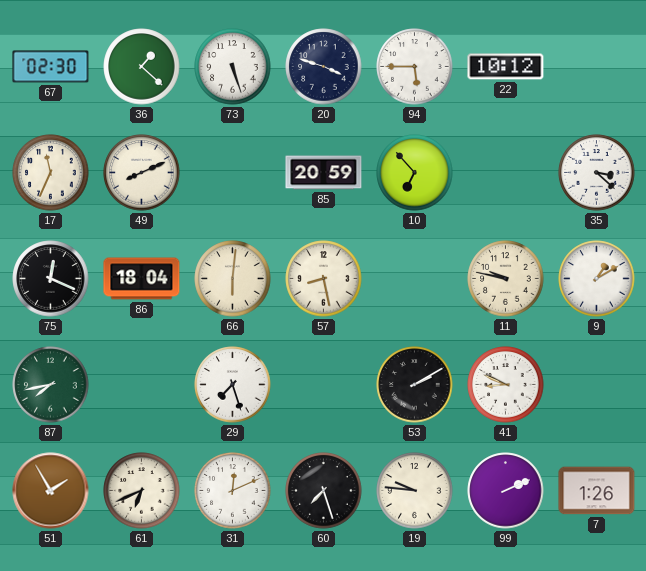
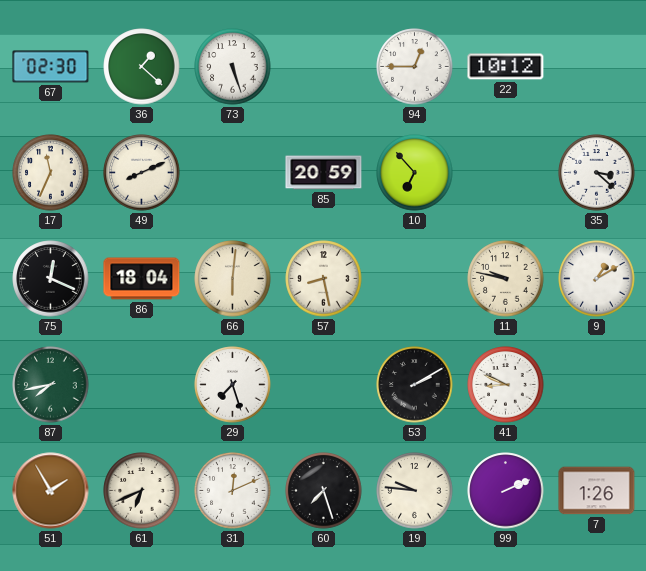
20: 3:48 -> none (324, 67)
94: 5:45 -> 12:45 (415, 67)
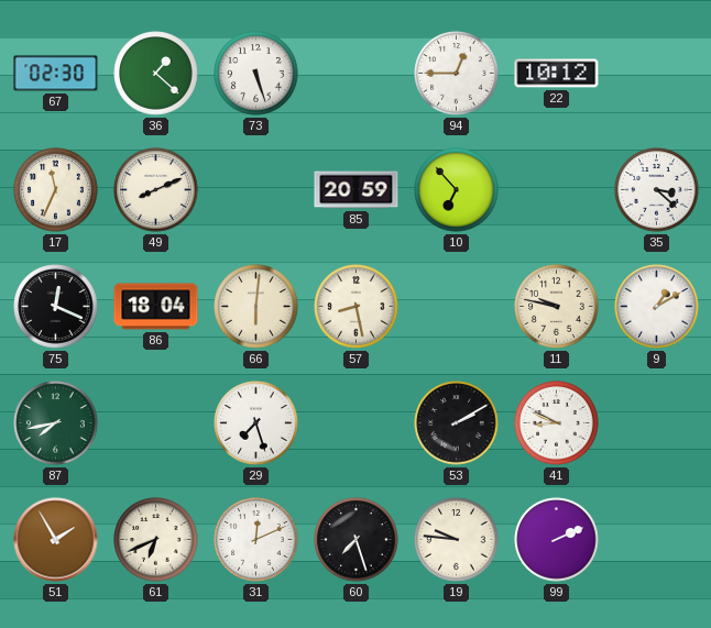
7: 1:26 -> none (597, 491)
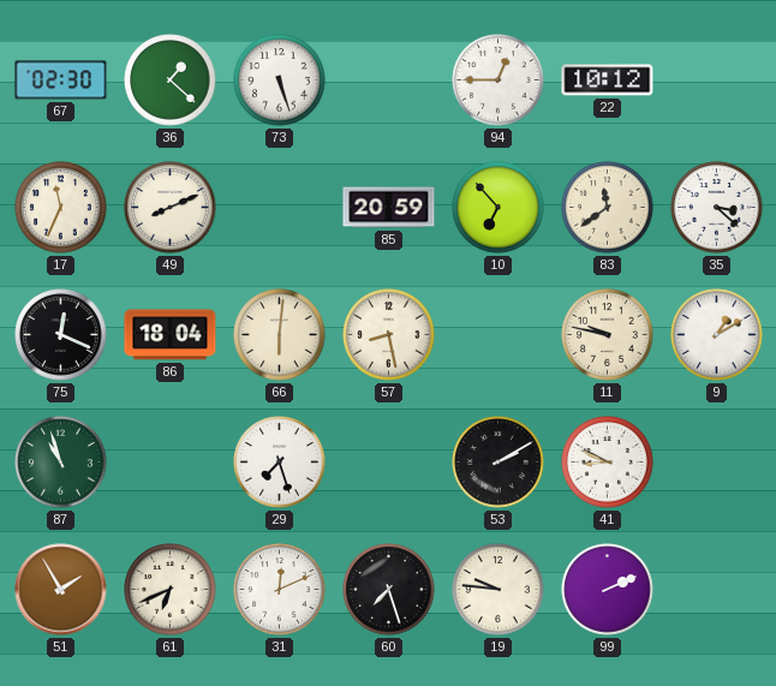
83: none -> 11:39 (608, 208)
87: 7:43 -> 10:57 (61, 463)
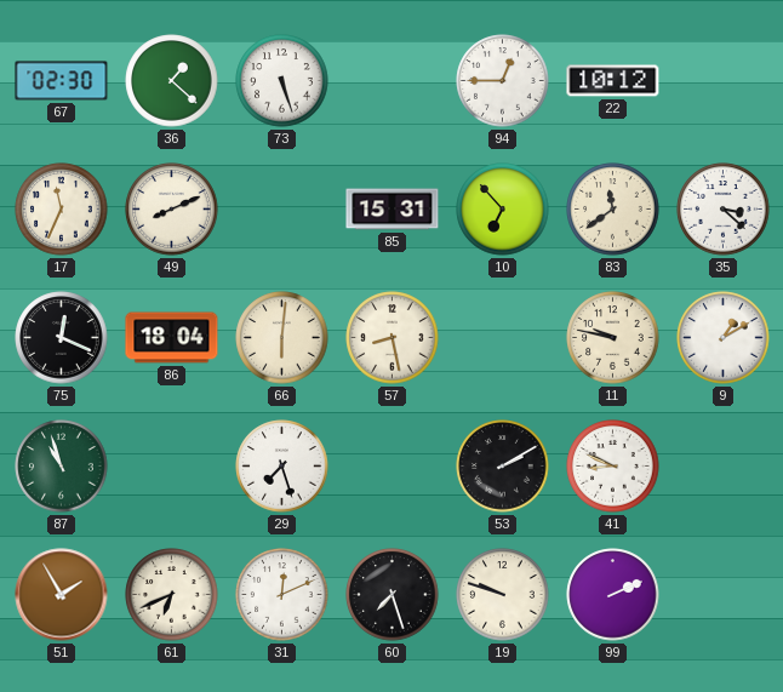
85: 20:59 -> 15:31 (393, 210)
19: 9:46 -> 9:48 (503, 595)
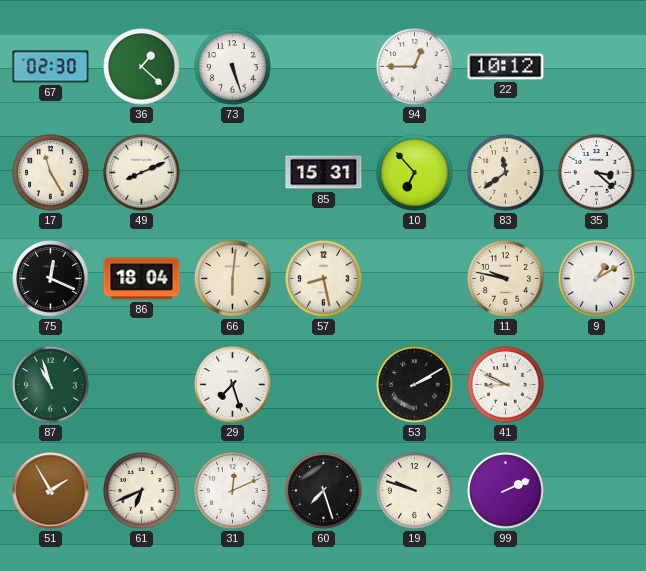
17: 11:34 -> 11:25 (51, 173)
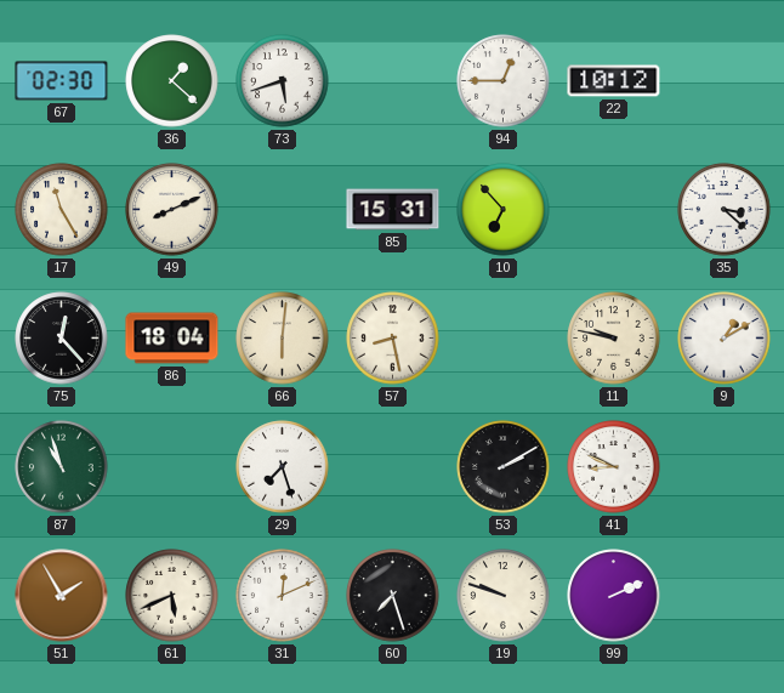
73: 5:27 -> 5:42 (283, 81)
83: 11:39 -> none (506, 173)
75: 12:19 -> 12:23 (62, 339)
61: 6:41 -> 5:41 (172, 596)
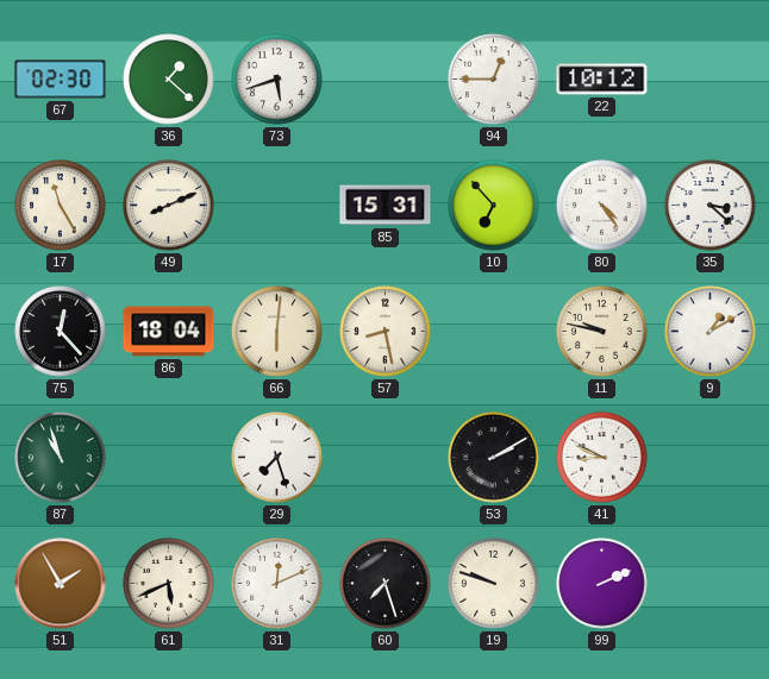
80: none -> 4:24 (602, 206)
